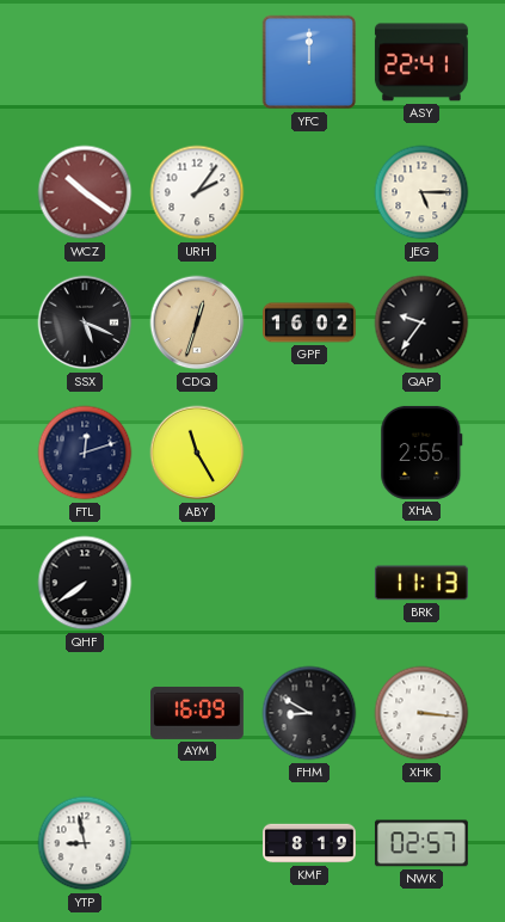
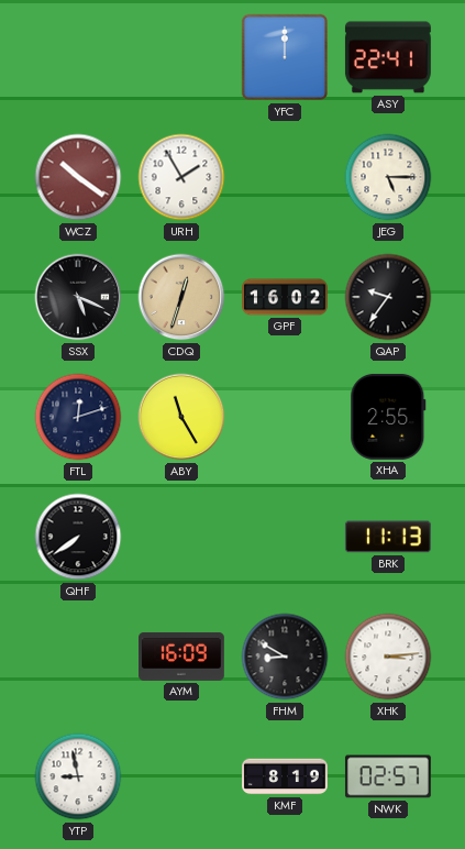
URH: 2:06 -> 1:55 (181, 177)
XHK: 3:16 -> 3:14 (388, 657)
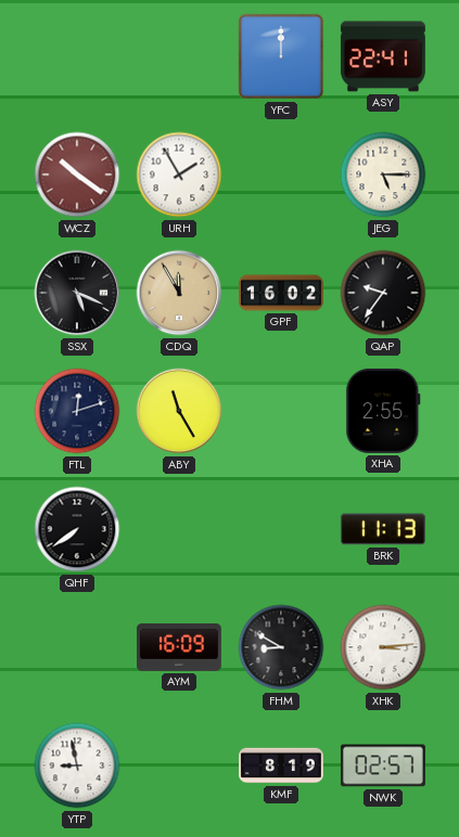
CDQ: 12:33 -> 11:55 (179, 293)
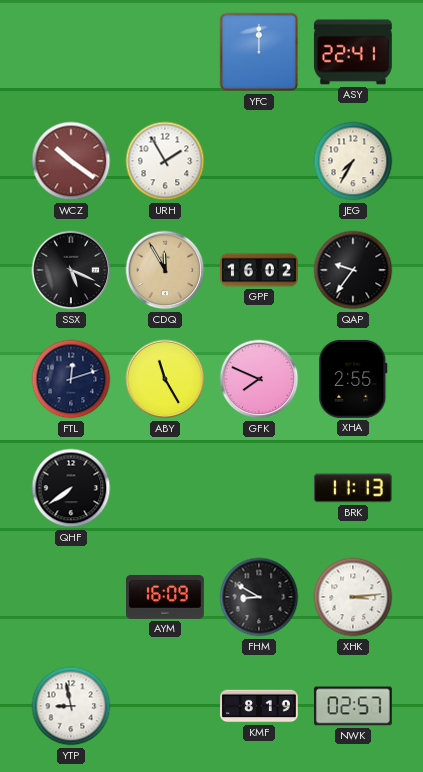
JEG: 5:15 -> 7:35 (353, 161)
GFK: none -> 7:49 (259, 379)
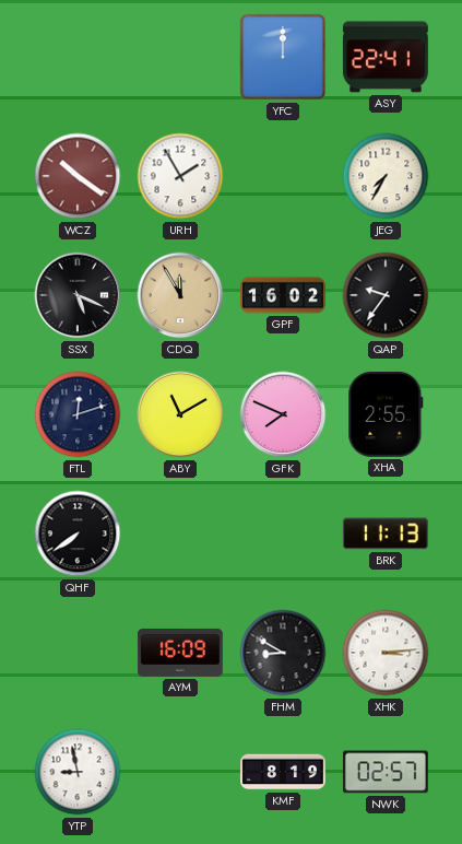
ABY: 11:25 -> 11:10 (180, 414)
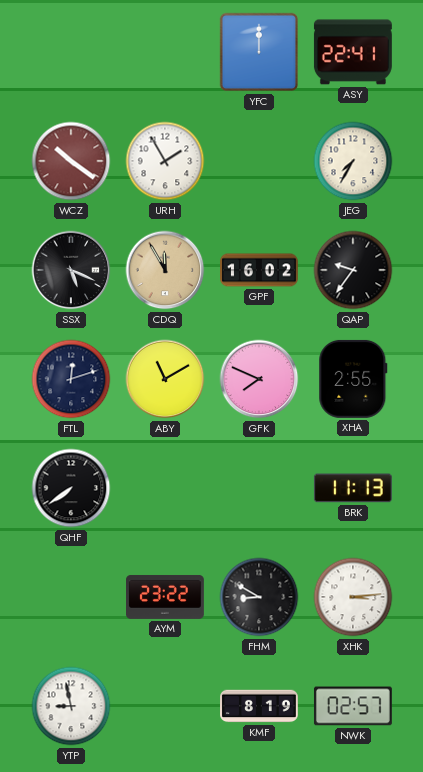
AYM: 16:09 -> 23:22 (166, 597)
